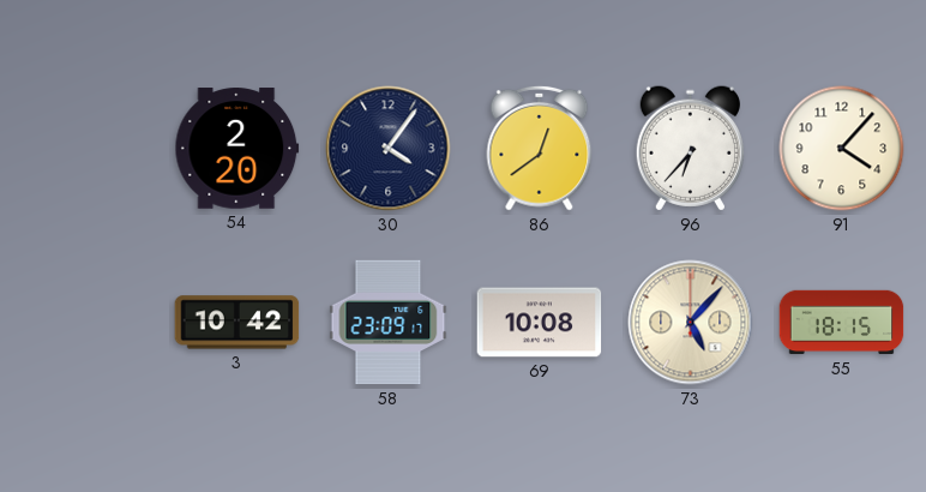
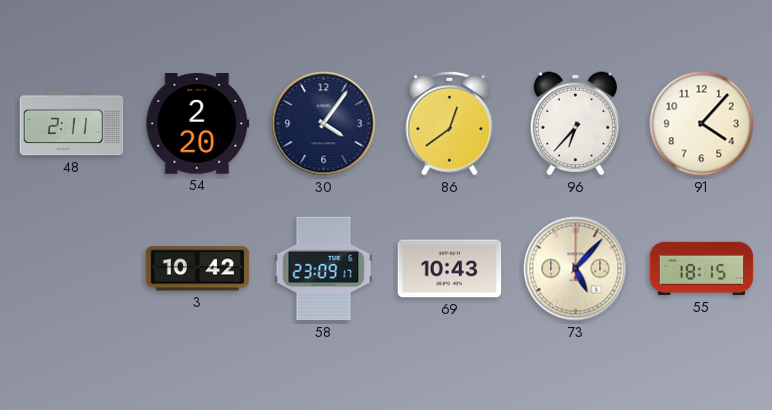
48: none -> 2:11 (72, 124)
69: 10:08 -> 10:43 (450, 269)
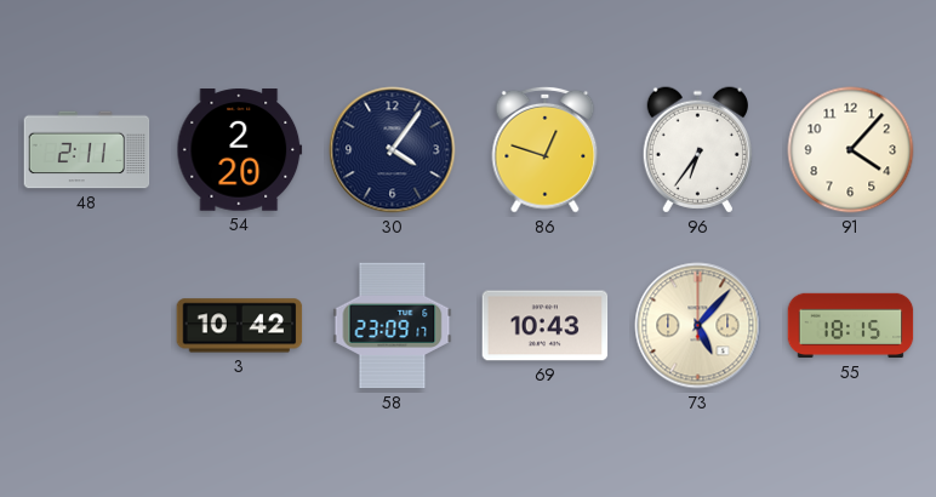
86: 12:39 -> 12:48 (546, 149)
96: 6:37 -> 6:36 (697, 150)
